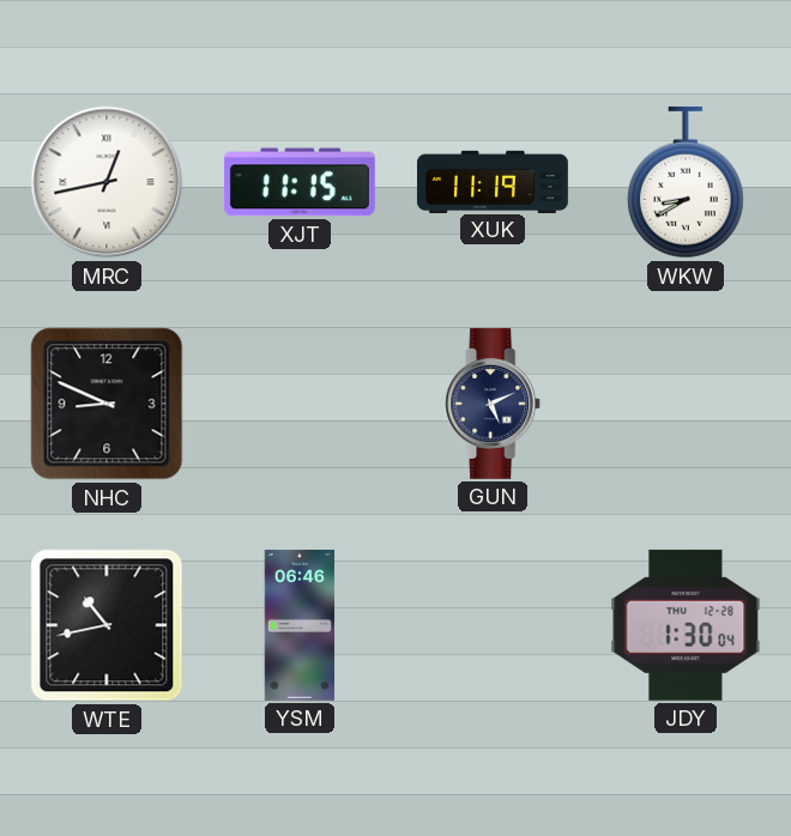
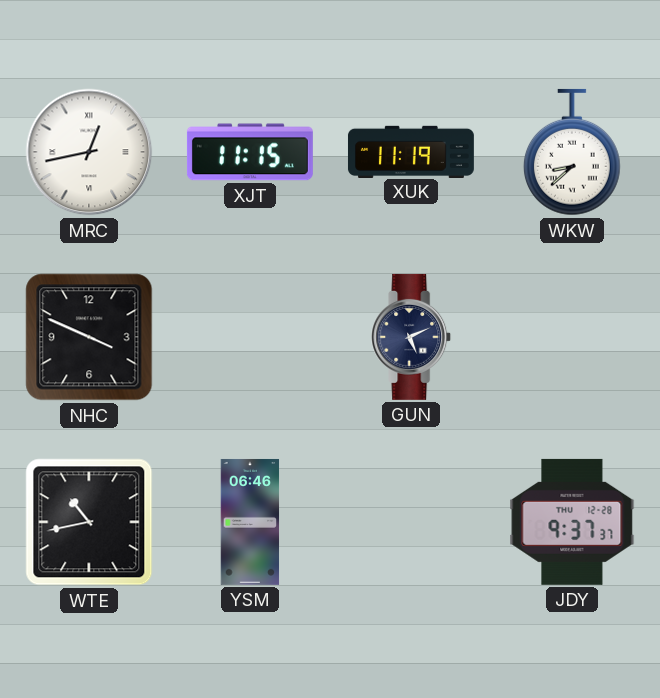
WKW: 8:40 -> 8:38 (572, 152)
NHC: 8:49 -> 3:49 (89, 337)
JDY: 1:30 -> 9:37 (572, 522)
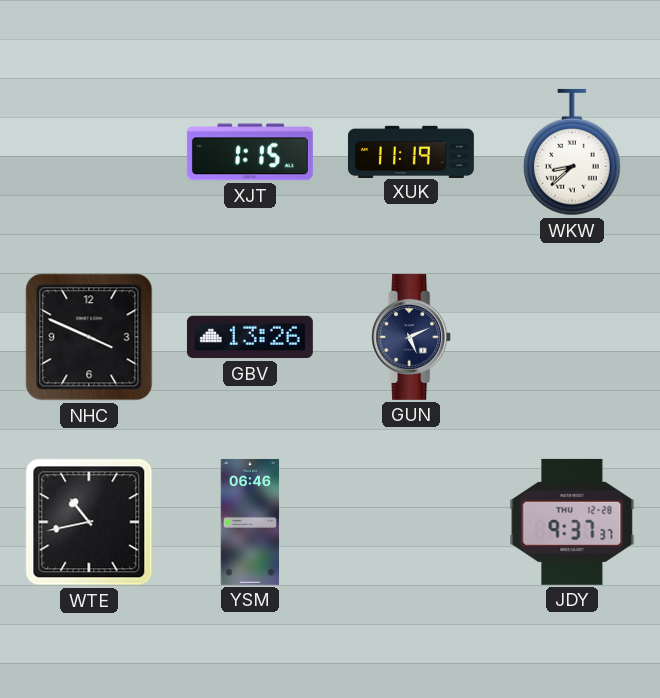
MRC: 12:43 -> none (89, 152)
XJT: 11:15 -> 1:15 (250, 152)
GBV: none -> 13:26 (250, 337)
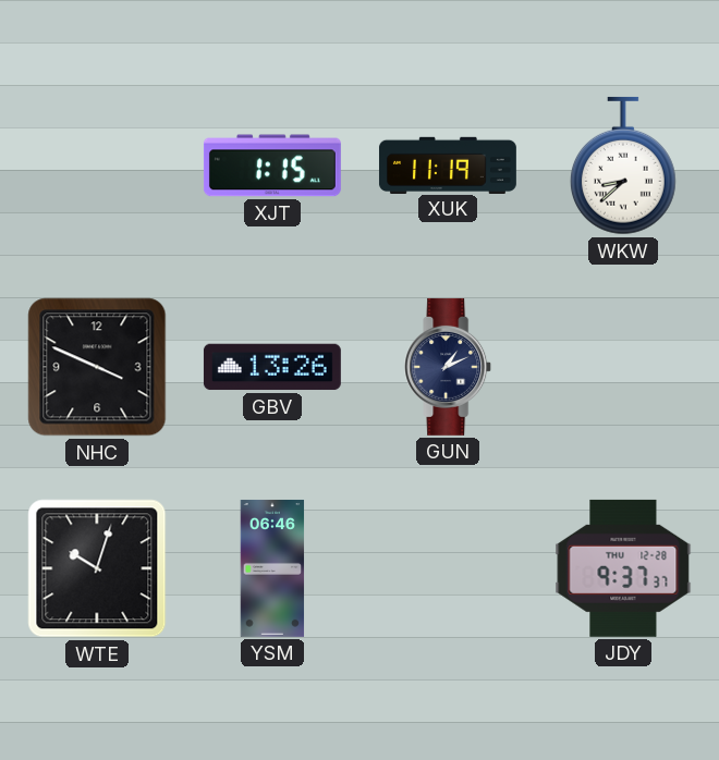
GUN: 5:11 -> 1:11 (449, 367)
WTE: 10:43 -> 10:03 (97, 568)
